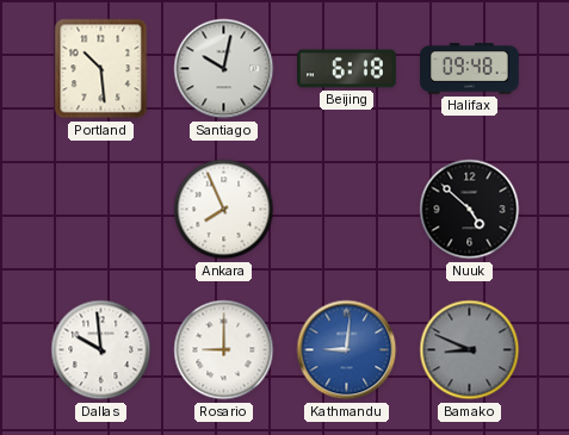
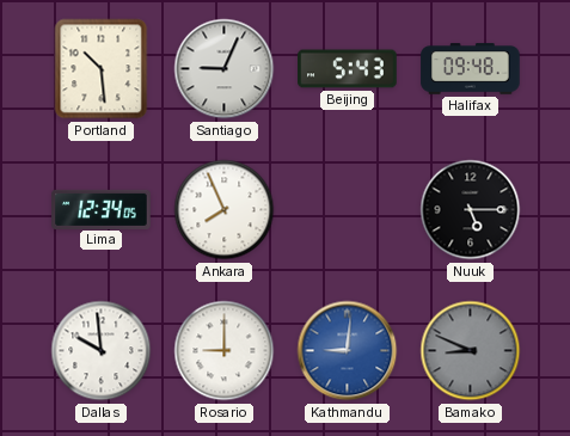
Santiago: 10:02 -> 9:04 (225, 69)
Beijing: 6:18 -> 5:43 (348, 69)
Lima: none -> 12:34 (102, 209)
Nuuk: 4:52 -> 5:15 (471, 210)
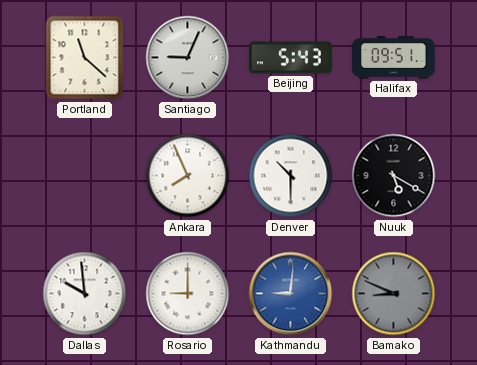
Portland: 10:29 -> 11:22 (85, 58)
Halifax: 09:48 -> 09:51 (394, 58)
Lima: 12:34 -> none (102, 209)
Denver: none -> 10:30 (291, 176)
Nuuk: 5:15 -> 5:20 (394, 176)
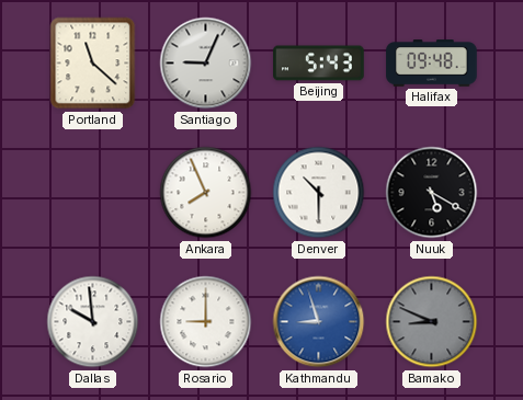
Halifax: 09:51 -> 09:48 (432, 64)
Kathmandu: 9:01 -> 8:57 (319, 322)
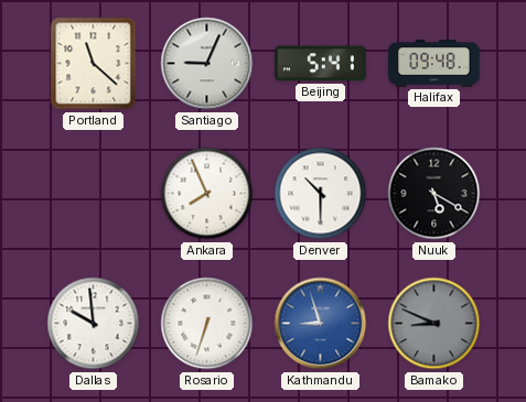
Beijing: 5:43 -> 5:41 (321, 64)
Rosario: 9:00 -> 6:33 (207, 324)
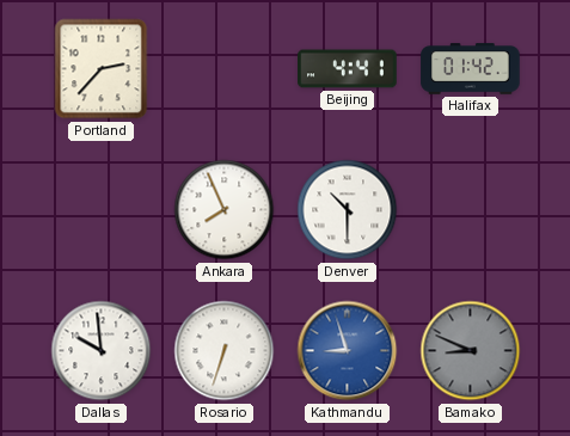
Portland: 11:22 -> 2:37 (102, 69)
Santiago: 9:04 -> none (207, 64)
Beijing: 5:41 -> 4:41 (348, 69)
Halifax: 09:48 -> 01:42 (471, 69)
Nuuk: 5:20 -> none (434, 194)
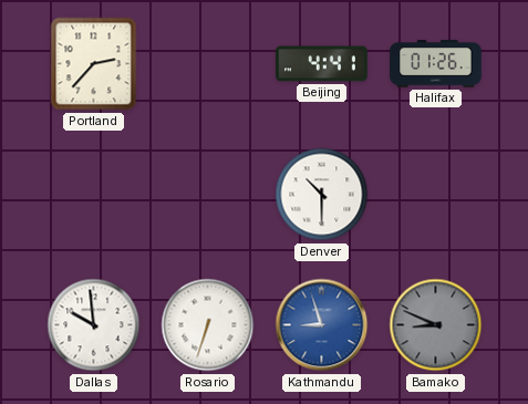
Halifax: 01:42 -> 01:26 (436, 64)
Ankara: 7:56 -> none (225, 210)
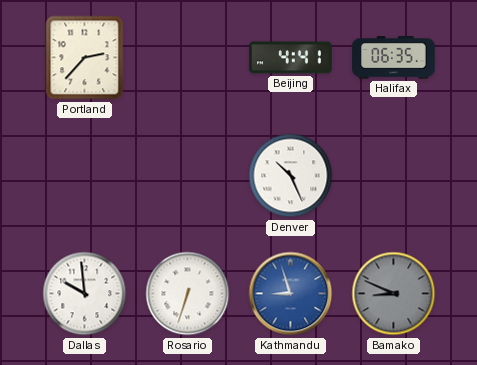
Halifax: 01:26 -> 06:35 (394, 58)
Denver: 10:30 -> 10:26 (291, 176)
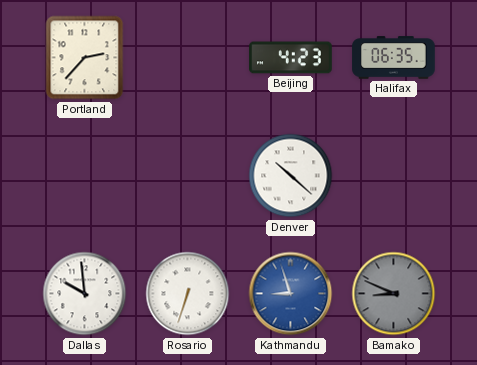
Beijing: 4:41 -> 4:23 (291, 58)
Denver: 10:26 -> 10:22 (291, 176)
